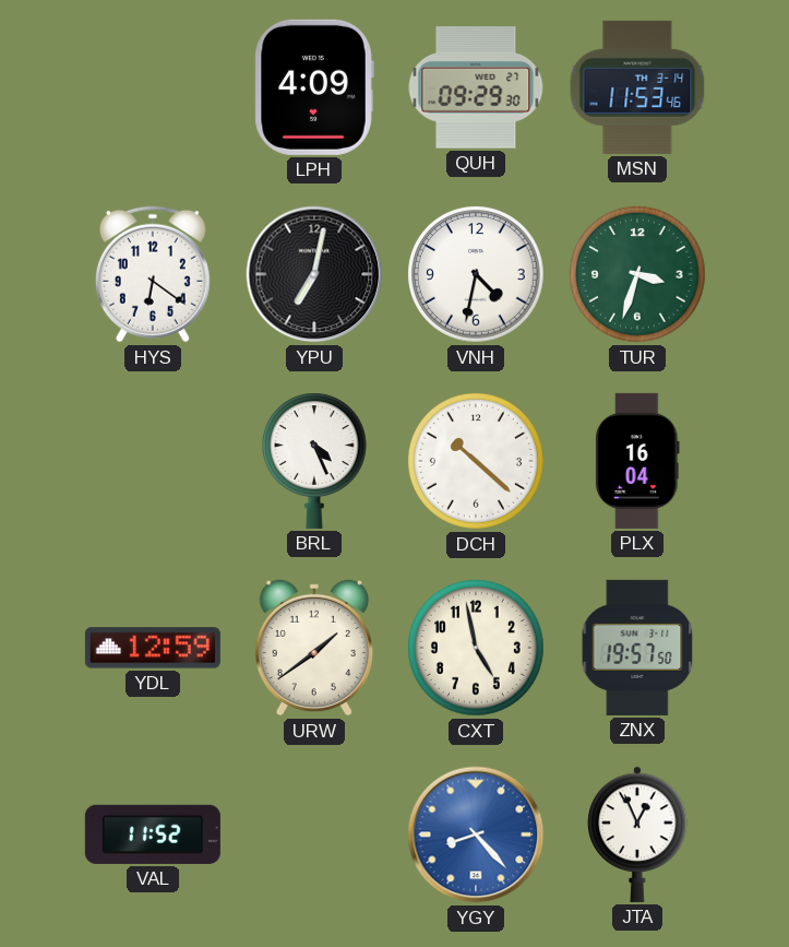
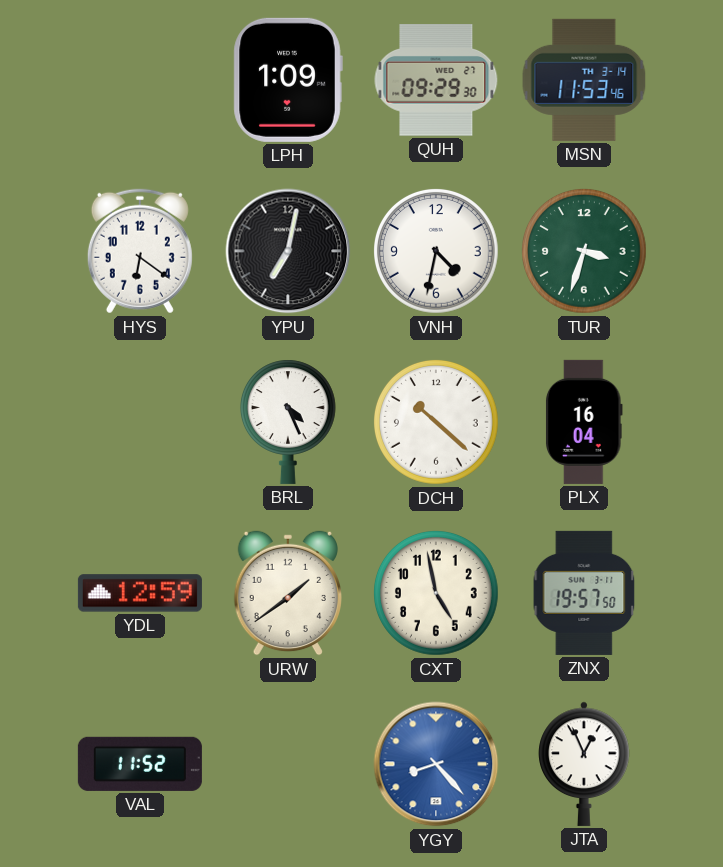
LPH: 4:09 -> 1:09 (288, 80)
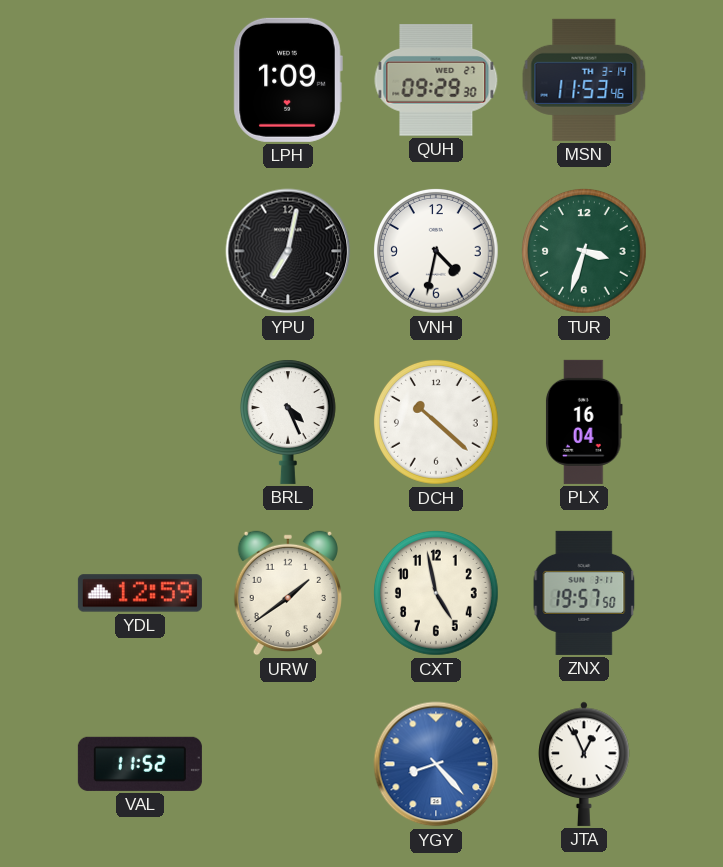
HYS: 6:21 -> none (140, 251)
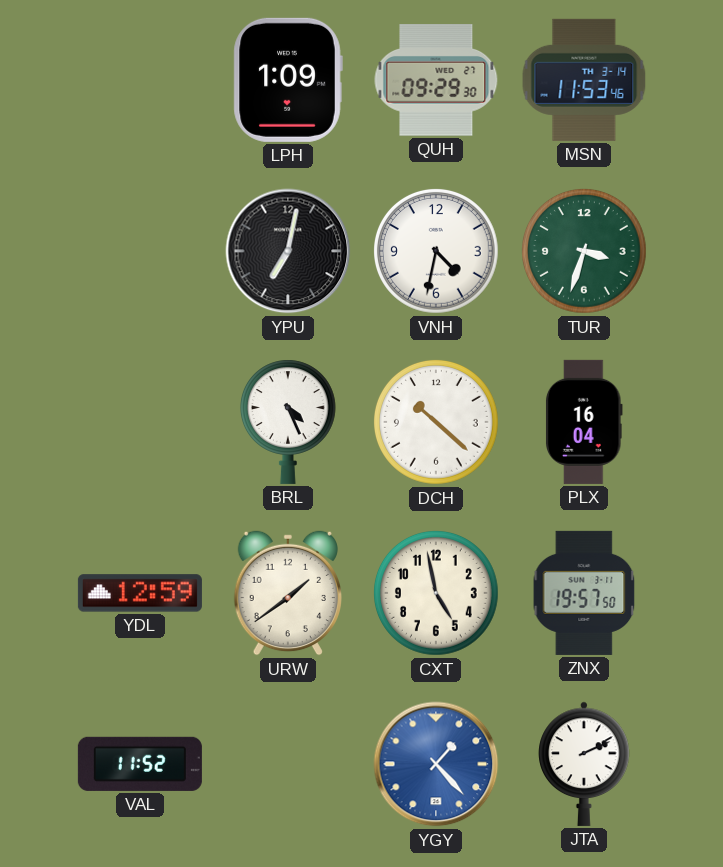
YGY: 8:23 -> 1:23 (436, 764)
JTA: 12:56 -> 2:11 (584, 764)
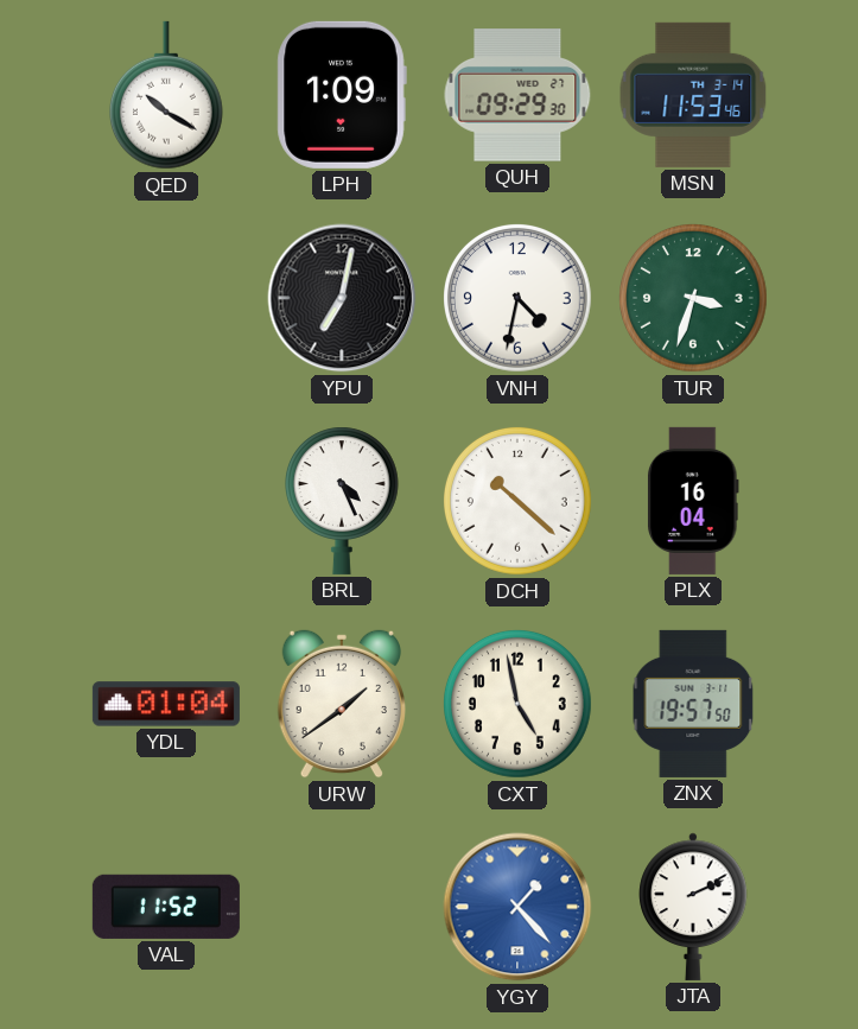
QED: none -> 10:20 (166, 95)
YDL: 12:59 -> 01:04 (166, 704)
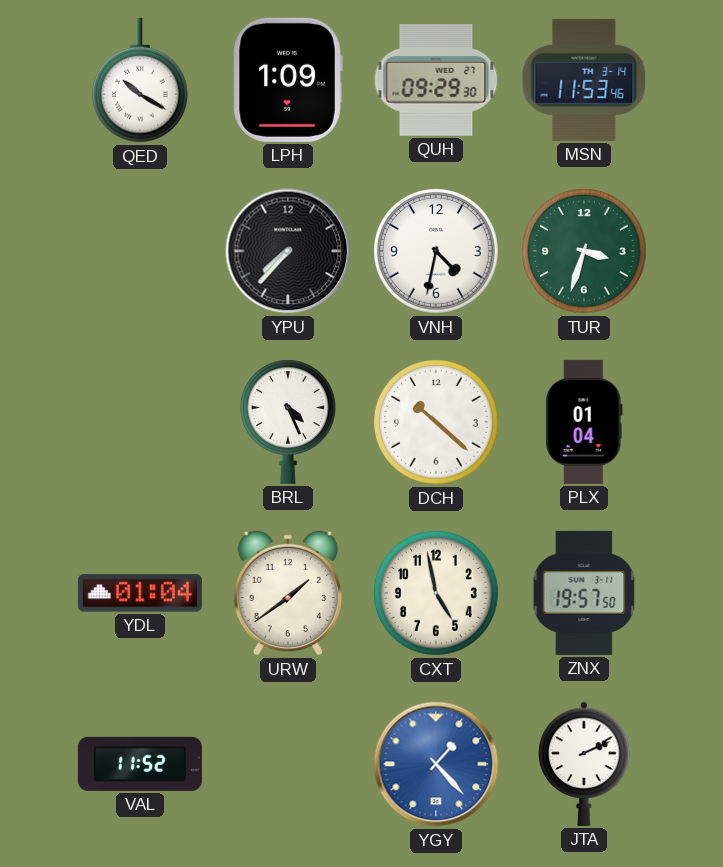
YPU: 7:02 -> 7:37 (288, 251)
PLX: 16:04 -> 01:04 (584, 422)
